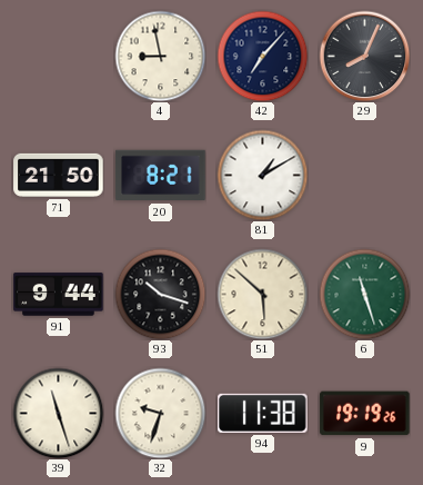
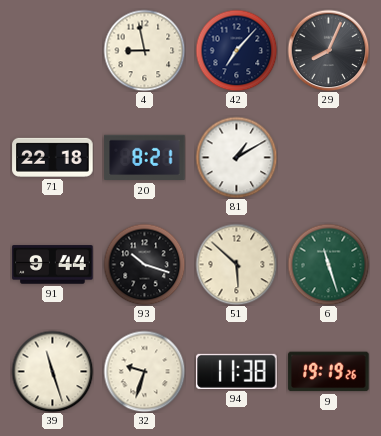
71: 21:50 -> 22:18 (53, 157)
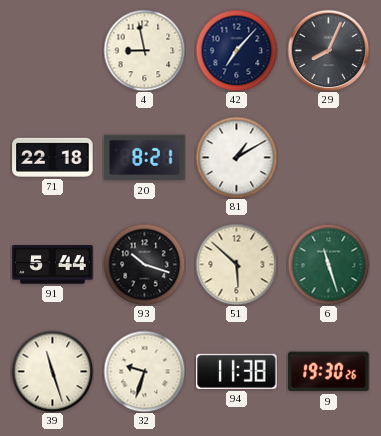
91: 9:44 -> 5:44 (53, 265)
9: 19:19 -> 19:30 (329, 372)
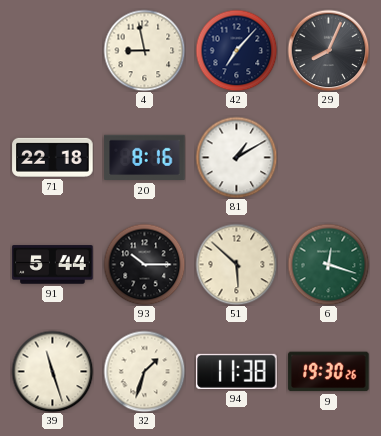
20: 8:21 -> 8:16 (145, 158)
93: 10:18 -> 10:15 (144, 264)
6: 11:27 -> 12:18 (328, 264)
32: 9:33 -> 1:33 (144, 371)
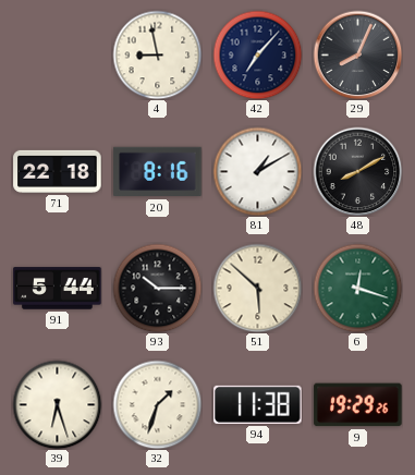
48: none -> 8:10 (357, 171)
39: 11:27 -> 6:27 (57, 404)
9: 19:30 -> 19:29 (358, 405)
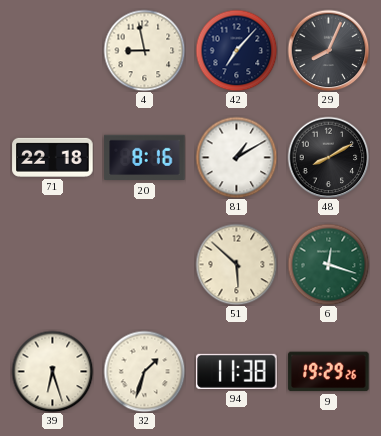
91: 5:44 -> none (58, 289)
93: 10:15 -> none (157, 288)
